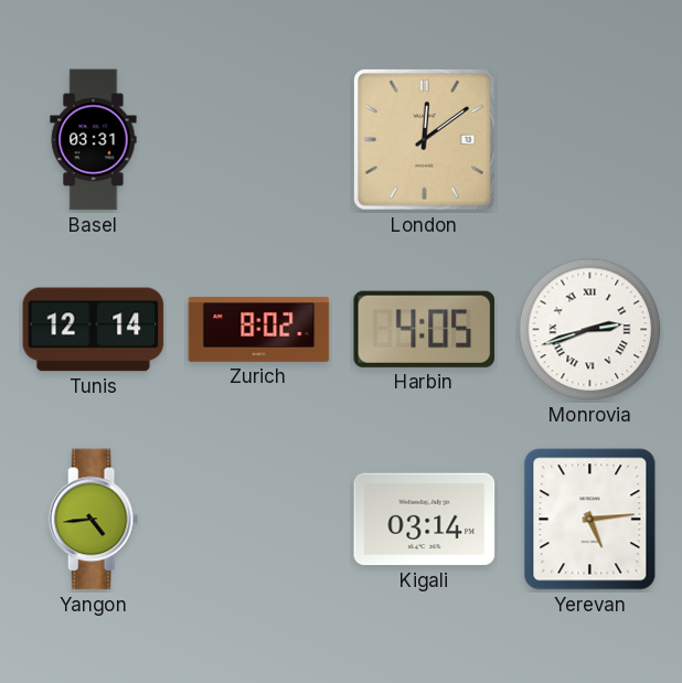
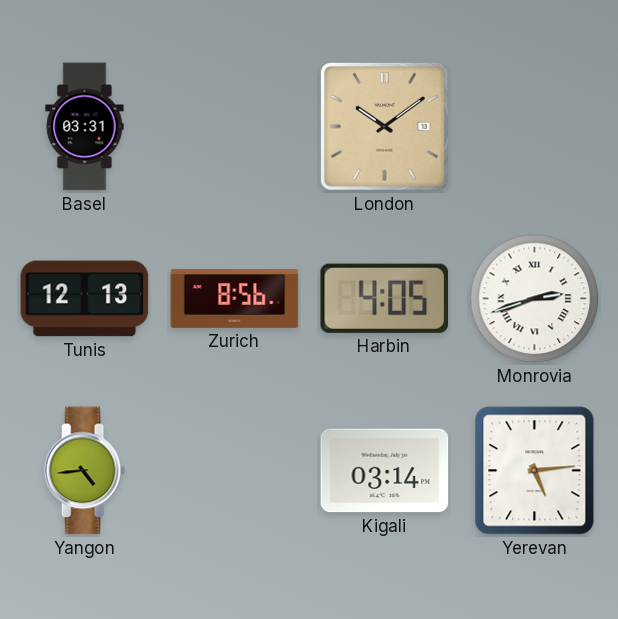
London: 12:09 -> 10:09 (384, 126)
Tunis: 12:14 -> 12:13 (85, 299)
Zurich: 8:02 -> 8:56 (235, 298)
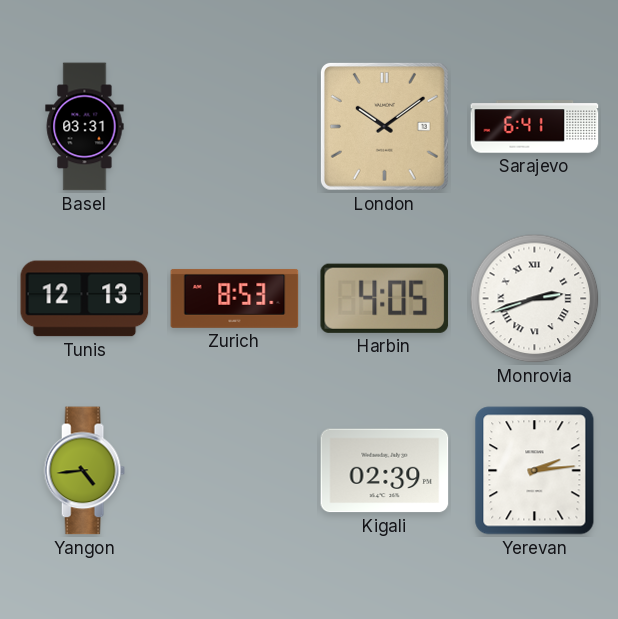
Sarajevo: none -> 6:41 (535, 127)
Zurich: 8:56 -> 8:53 (235, 298)
Kigali: 03:14 -> 02:39 (385, 471)
Yerevan: 5:14 -> 2:14 (535, 471)
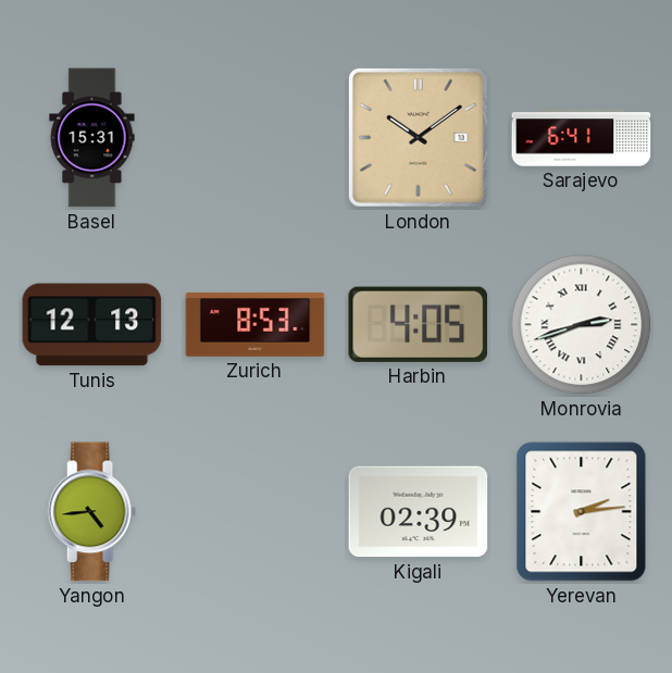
Basel: 03:31 -> 15:31 (92, 138)
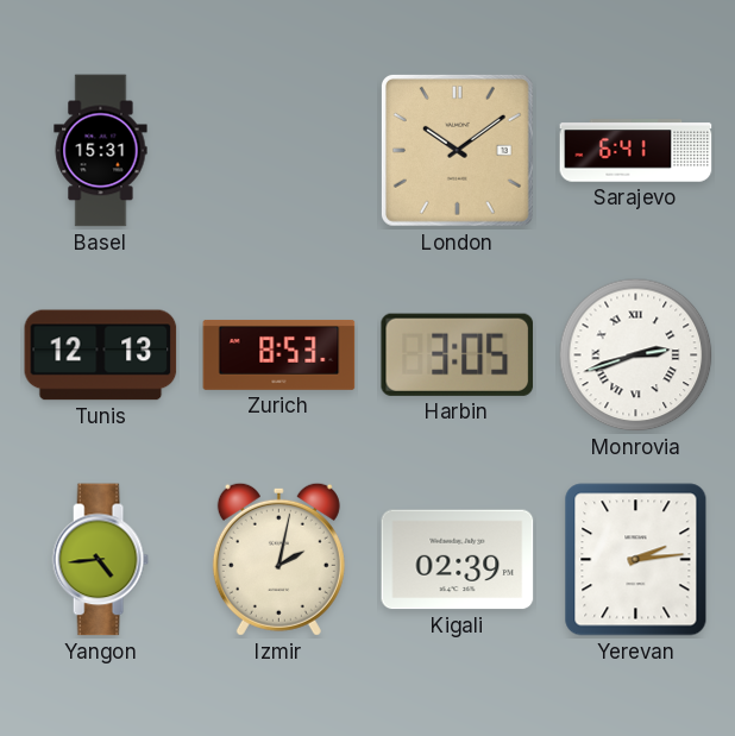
Harbin: 4:05 -> 3:05 (458, 354)
Izmir: none -> 2:02 (278, 559)
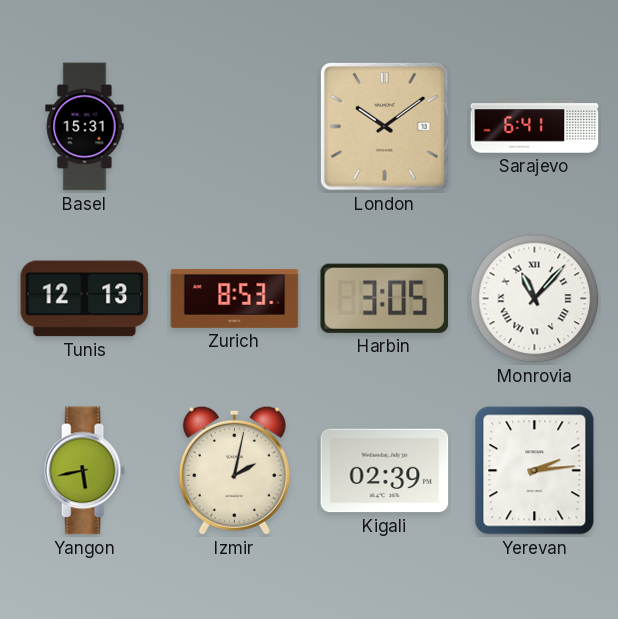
Monrovia: 2:42 -> 11:07 (535, 299)
Yangon: 4:44 -> 5:43 (84, 471)
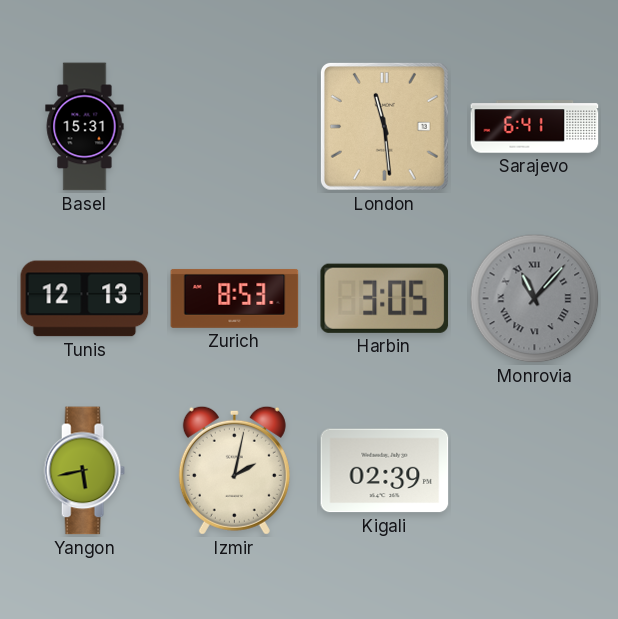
London: 10:09 -> 11:29 (384, 126)
Monrovia dial: white -> grey (535, 299)
Yerevan: 2:14 -> none (535, 471)
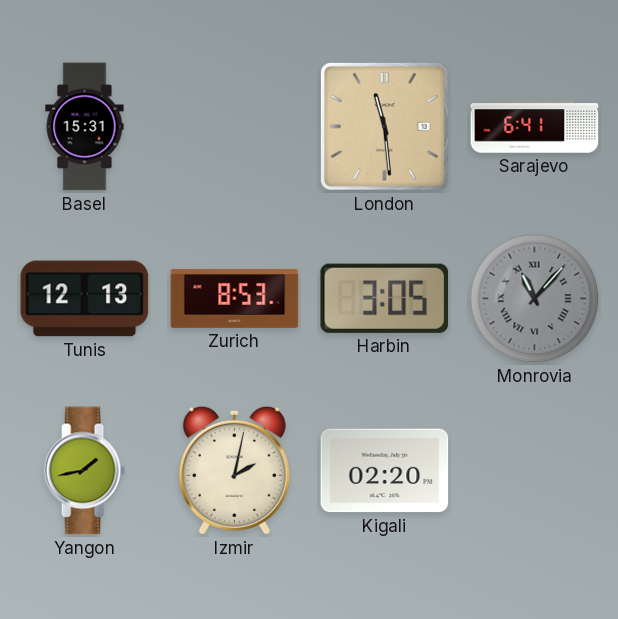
Yangon: 5:43 -> 1:43 (84, 471)
Kigali: 02:39 -> 02:20 (385, 471)
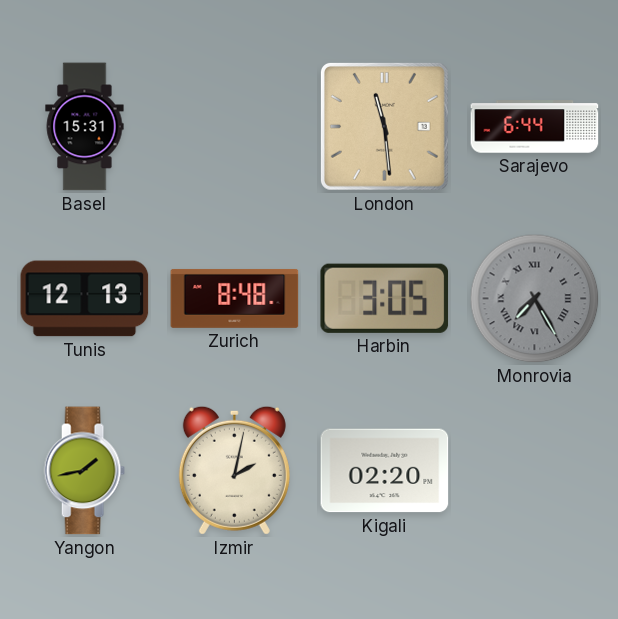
Sarajevo: 6:41 -> 6:44 (535, 127)
Zurich: 8:53 -> 8:48 (235, 298)
Monrovia: 11:07 -> 7:25 (535, 299)
